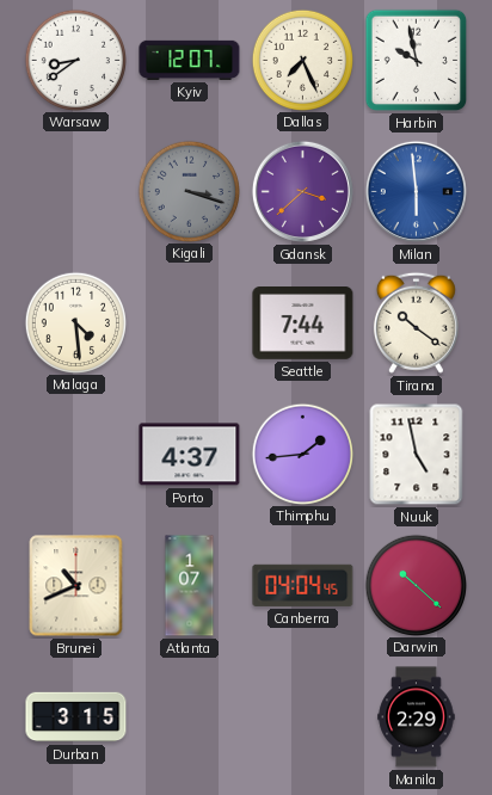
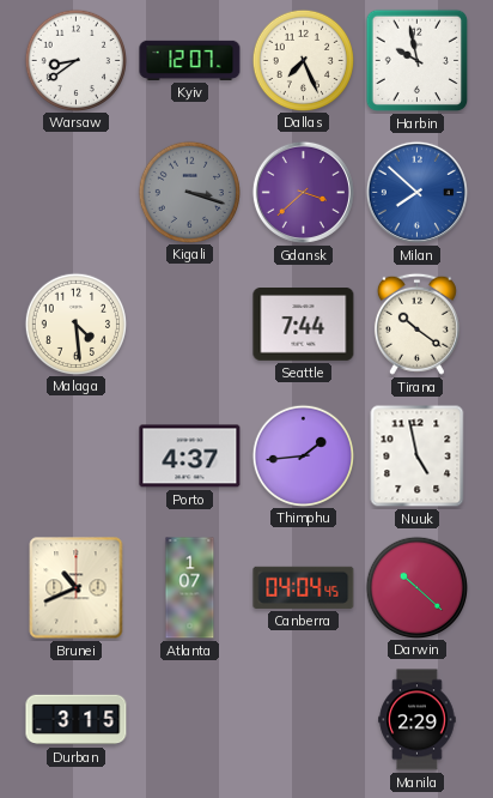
Milan: 5:59 -> 7:52 (416, 192)
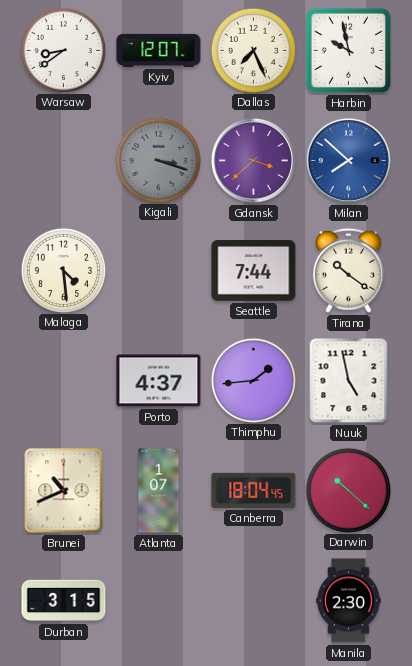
Canberra: 04:04 -> 18:04 (254, 490)
Manila: 2:29 -> 2:30 (349, 601)
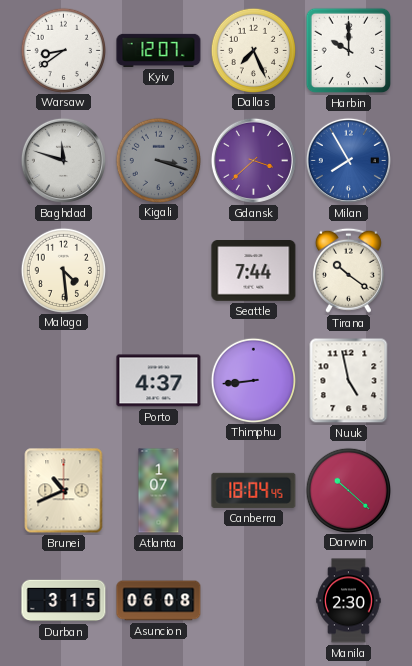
Harbin: 9:58 -> 10:00 (349, 51)
Baghdad: none -> 11:48 (63, 160)
Milan: 7:52 -> 7:55 (348, 160)
Thimphu: 1:44 -> 8:44 (253, 380)
Asuncion: none -> 06:08 (159, 601)
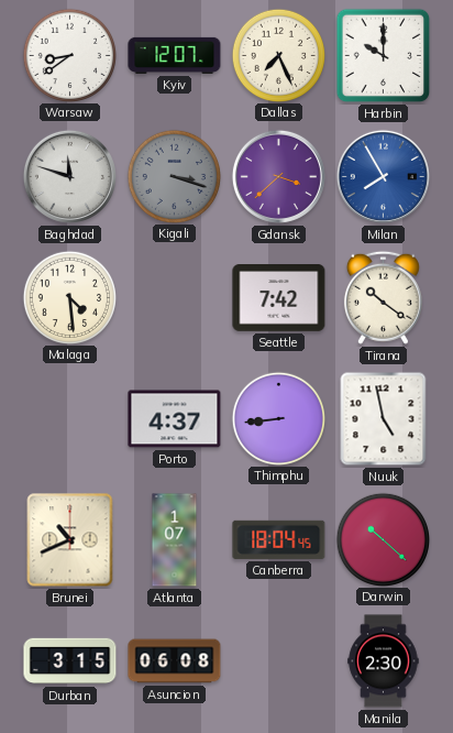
Seattle: 7:44 -> 7:42 (279, 298)
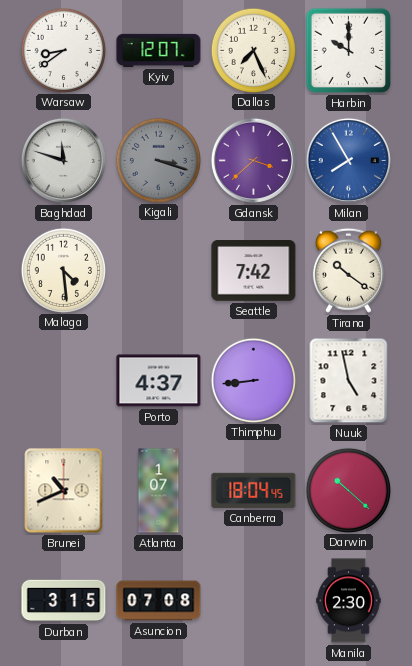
Asuncion: 06:08 -> 07:08 (159, 601)
